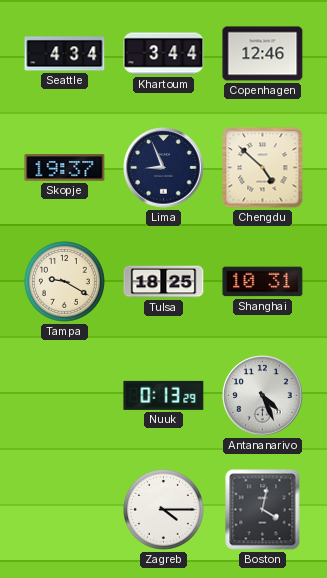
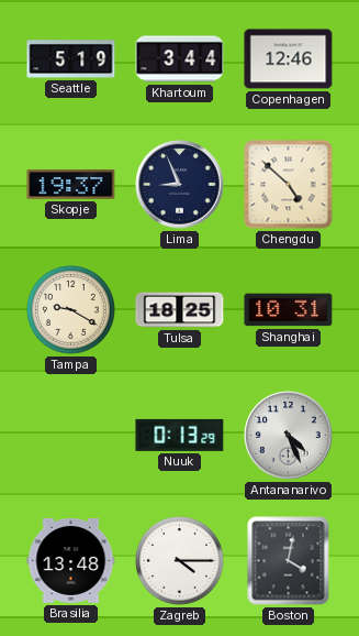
Seattle: 4:34 -> 5:19 (71, 59)
Brasilia: none -> 13:48 (71, 561)
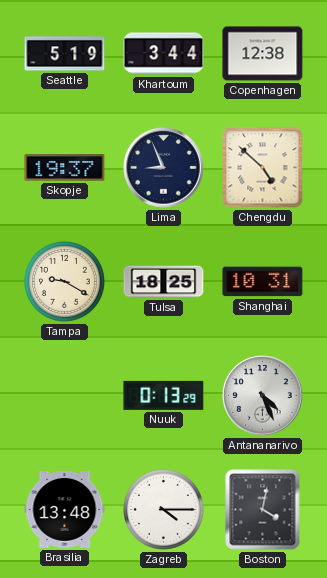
Copenhagen: 12:46 -> 12:38 (263, 54)
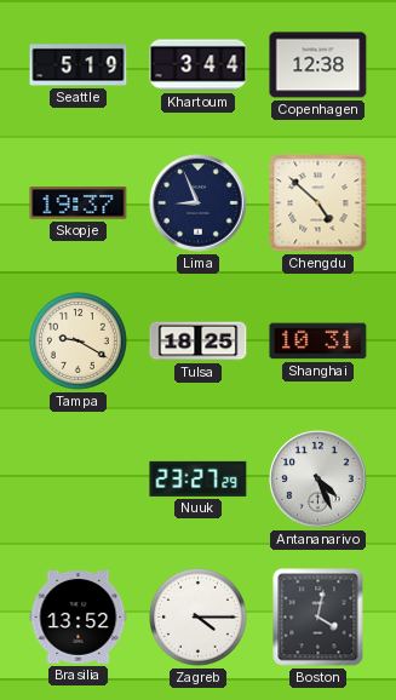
Nuuk: 0:13 -> 23:27 (199, 478)
Brasilia: 13:48 -> 13:52 (79, 618)
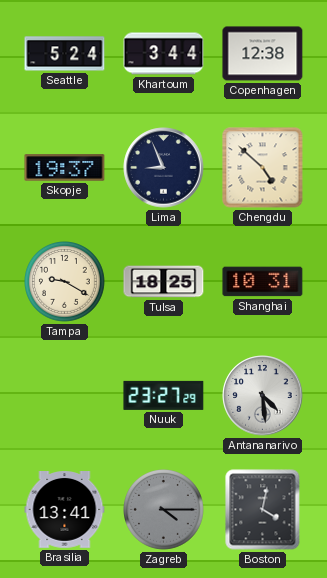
Seattle: 5:19 -> 5:24 (65, 54)
Antananarivo: 4:26 -> 4:29 (263, 396)
Brasilia: 13:52 -> 13:41 (65, 510)
Zagreb dial: white -> grey (164, 510)
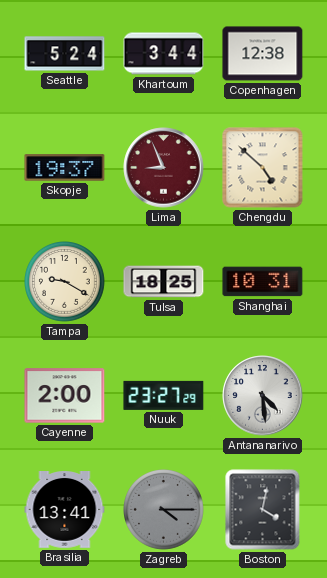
Lima dial: navy -> burgundy (164, 168)
Cayenne: none -> 2:00 (65, 396)
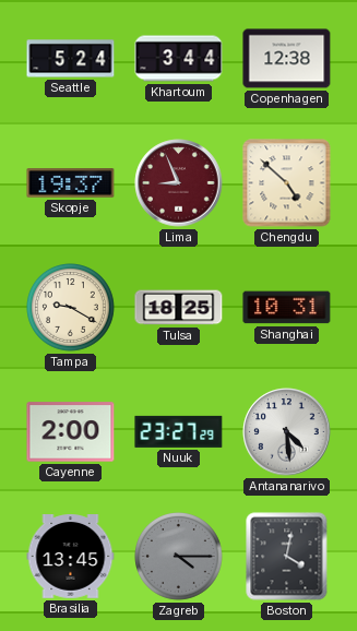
Brasilia: 13:41 -> 13:45 (71, 557)
